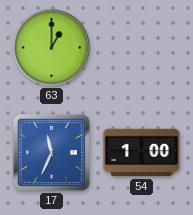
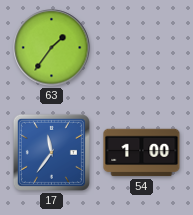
63: 1:00 -> 1:36 (52, 48)
17: 11:34 -> 11:36 (51, 152)
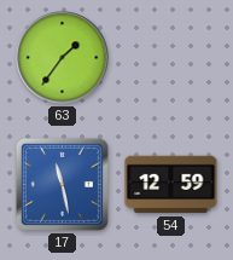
17: 11:36 -> 11:28 (62, 184)
54: 1:00 -> 12:59 (171, 185)
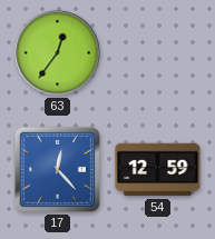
63: 1:36 -> 12:36 (58, 53)
17: 11:28 -> 12:23 (57, 169)
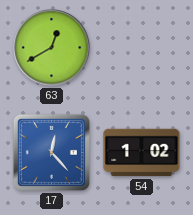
63: 12:36 -> 12:40 (52, 48)
54: 12:59 -> 1:02 (142, 153)
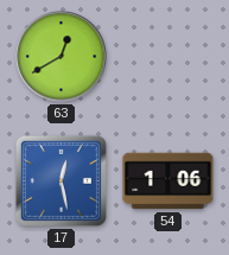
17: 12:23 -> 12:28 (61, 180)
54: 1:02 -> 1:06 (168, 181)
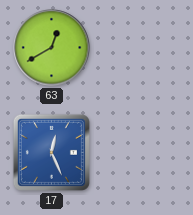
17: 12:28 -> 12:26 (51, 152)
54: 1:06 -> none (168, 181)
